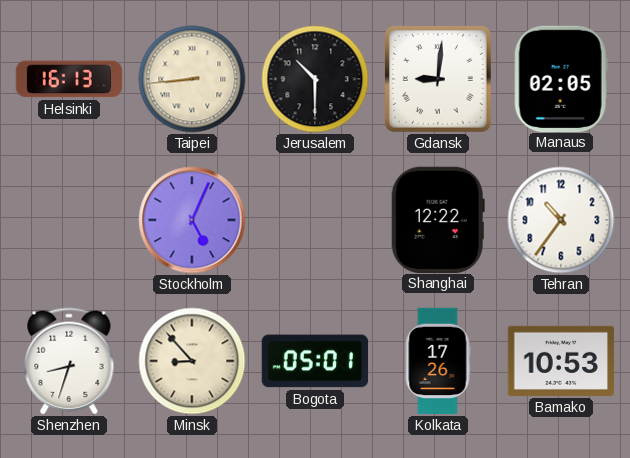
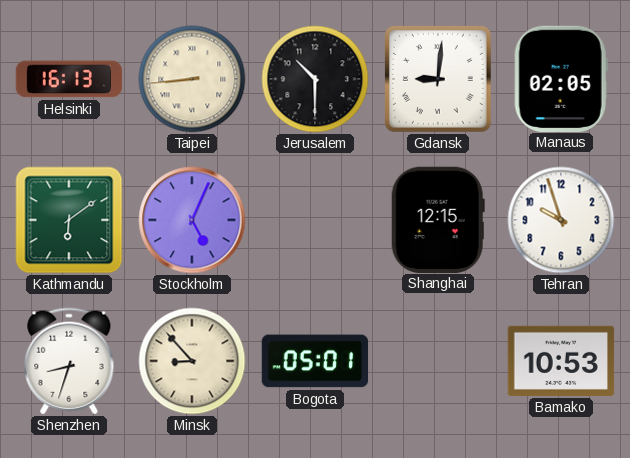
Kathmandu: none -> 6:09 (69, 220)
Shanghai: 12:22 -> 12:15 (438, 219)
Tehran: 10:36 -> 9:57 (561, 220)
Kolkata: 17:26 -> none (438, 361)
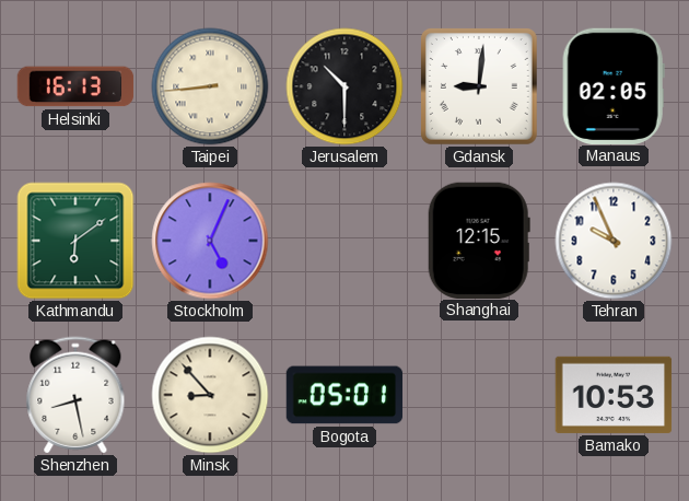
Tehran: 9:57 -> 9:56 (614, 241)
Shenzhen: 8:33 -> 8:28 (75, 395)
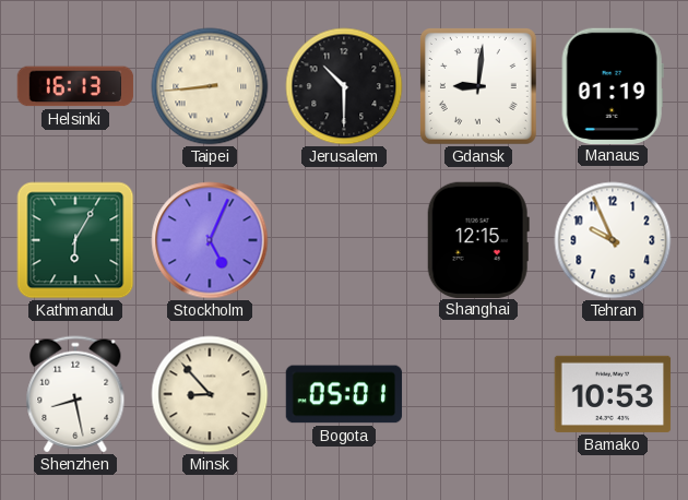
Manaus: 02:05 -> 01:19 (613, 85)
Kathmandu: 6:09 -> 6:05 (75, 240)
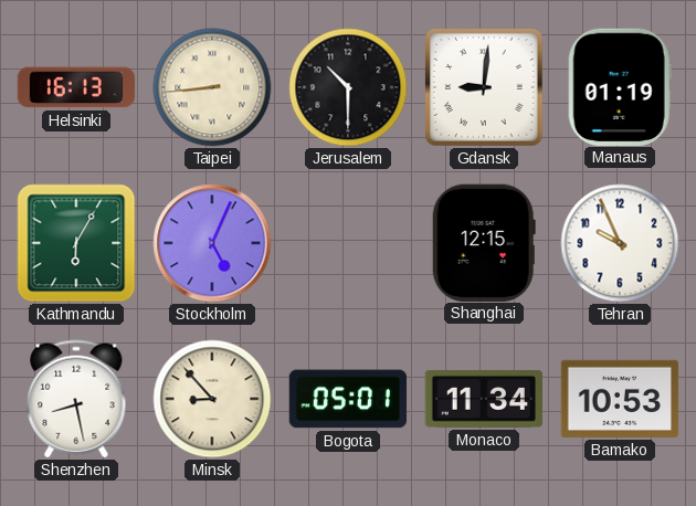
Monaco: none -> 11:34 (483, 400)
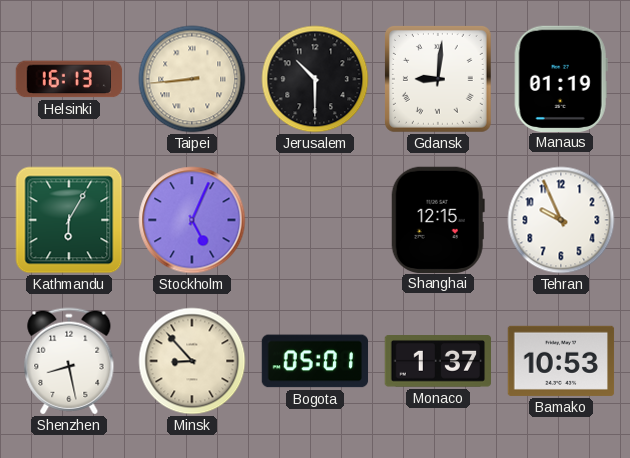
Monaco: 11:34 -> 1:37 (437, 362)
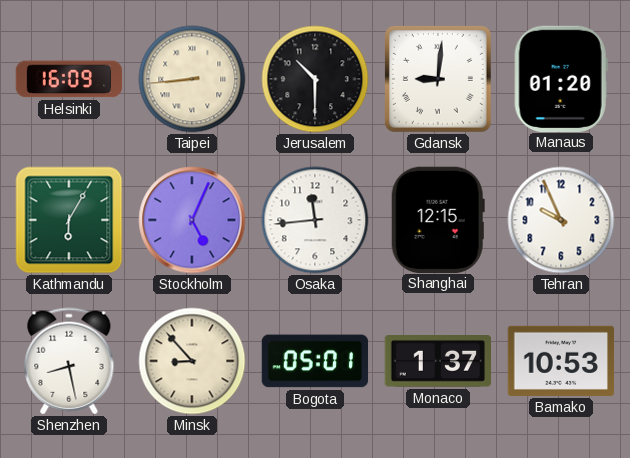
Helsinki: 16:13 -> 16:09 (69, 79)
Manaus: 01:19 -> 01:20 (561, 78)
Osaka: none -> 11:44 (315, 220)
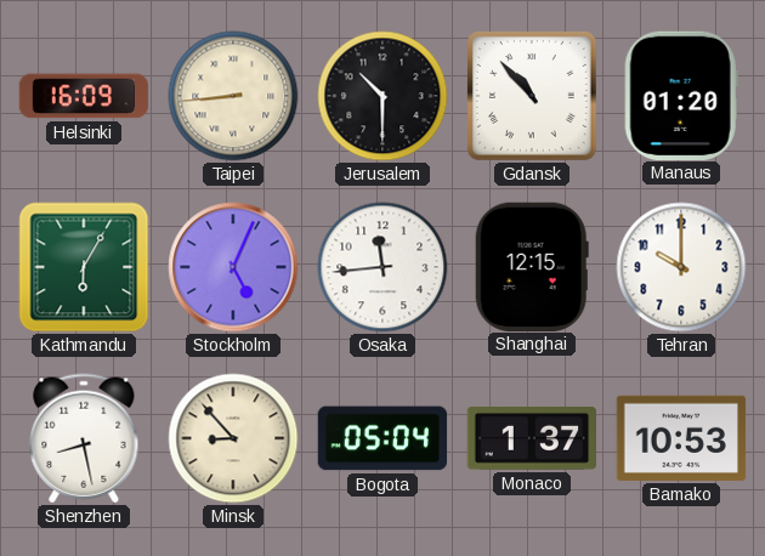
Gdansk: 9:01 -> 10:53 (532, 96)
Tehran: 9:56 -> 10:00 (681, 267)
Bogota: 05:01 -> 05:04 (382, 438)
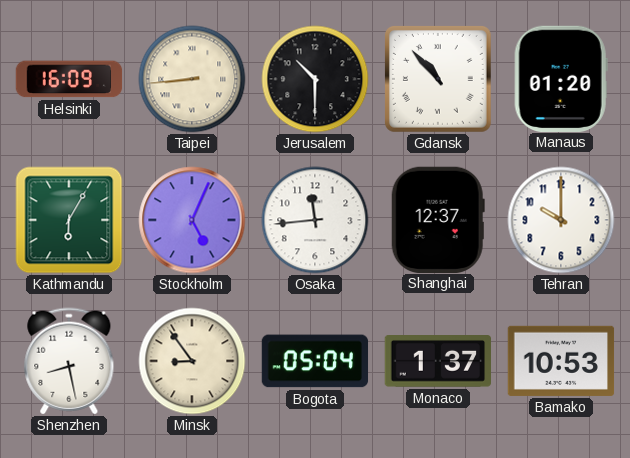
Shanghai: 12:15 -> 12:37 (438, 219)
Minsk: 8:53 -> 8:54 (192, 361)
